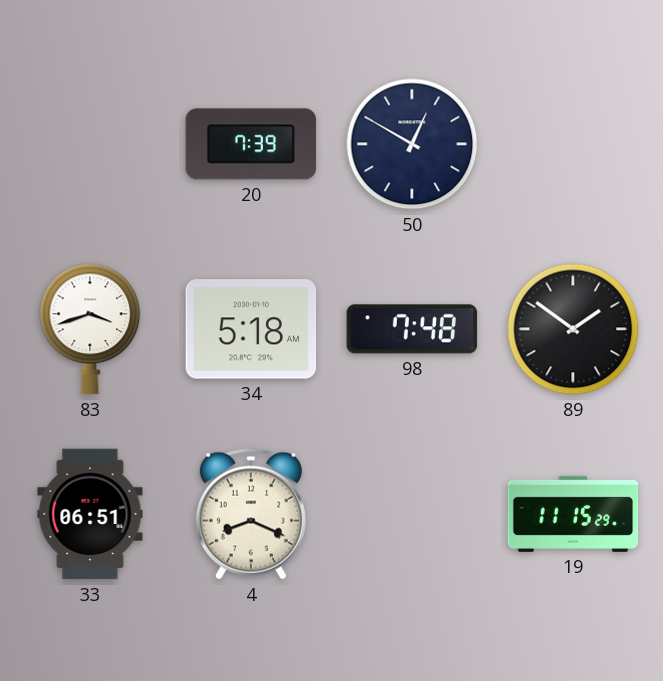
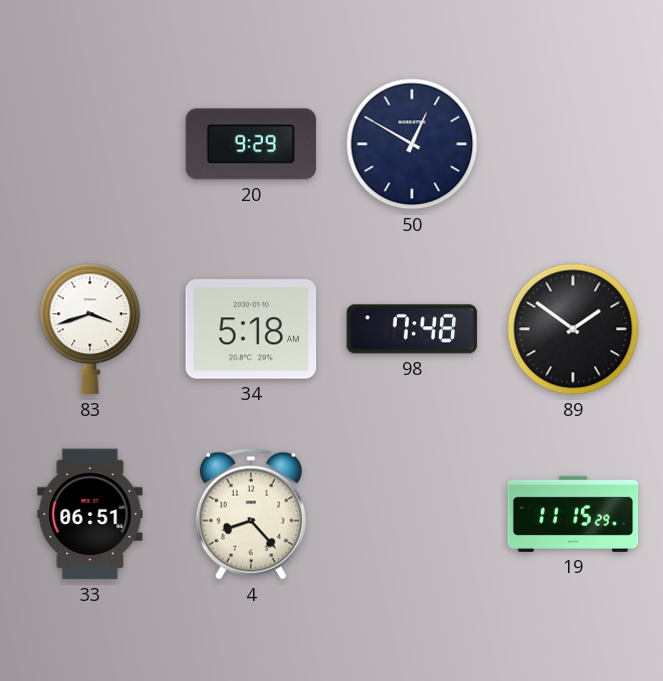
20: 7:39 -> 9:29 (251, 144)
4: 8:19 -> 8:23 (251, 514)
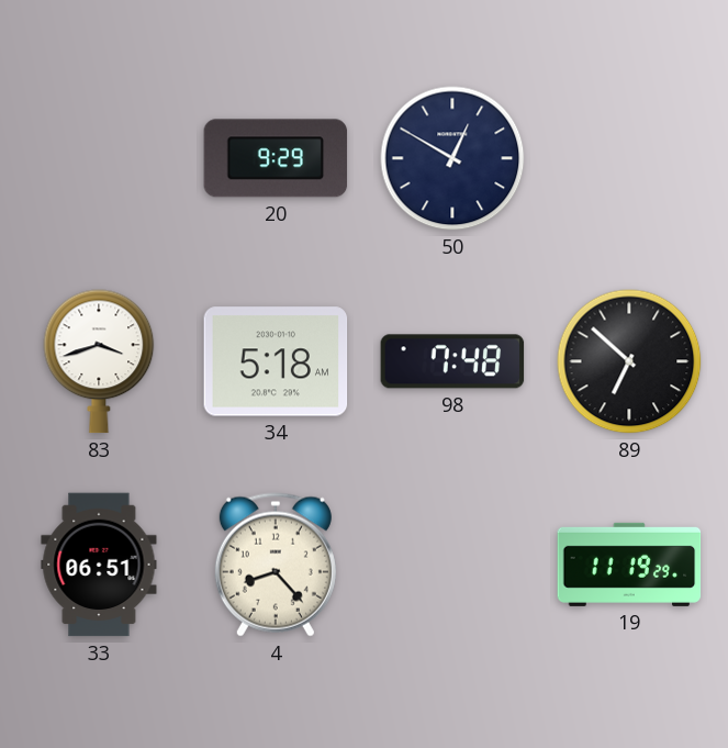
89: 1:51 -> 6:52 (629, 361)
19: 11:15 -> 11:19 (629, 565)
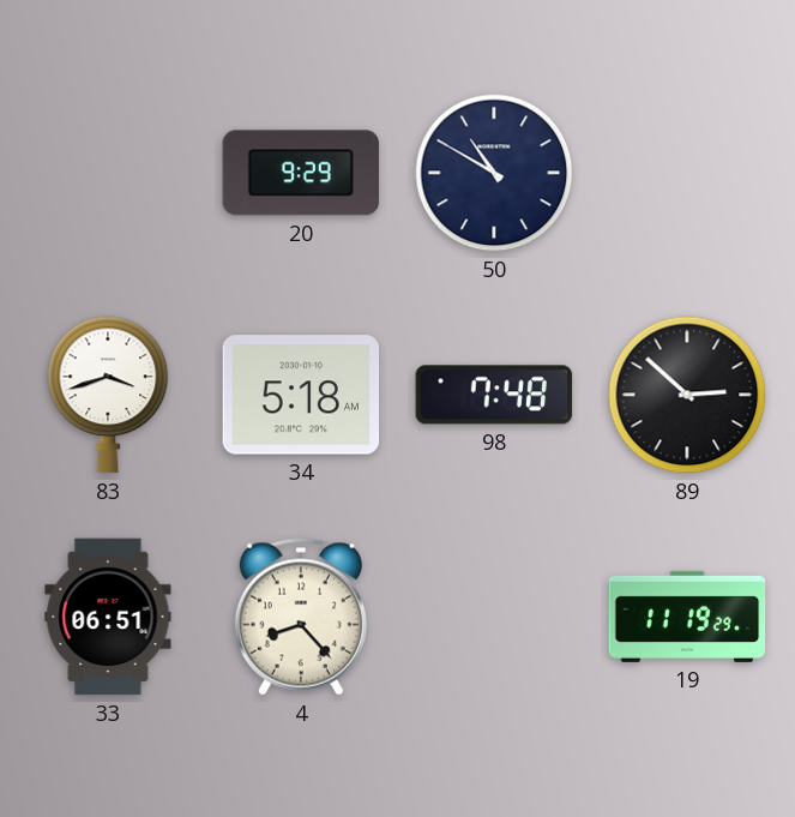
50: 12:50 -> 10:50 (494, 173)
89: 6:52 -> 2:52 (687, 395)
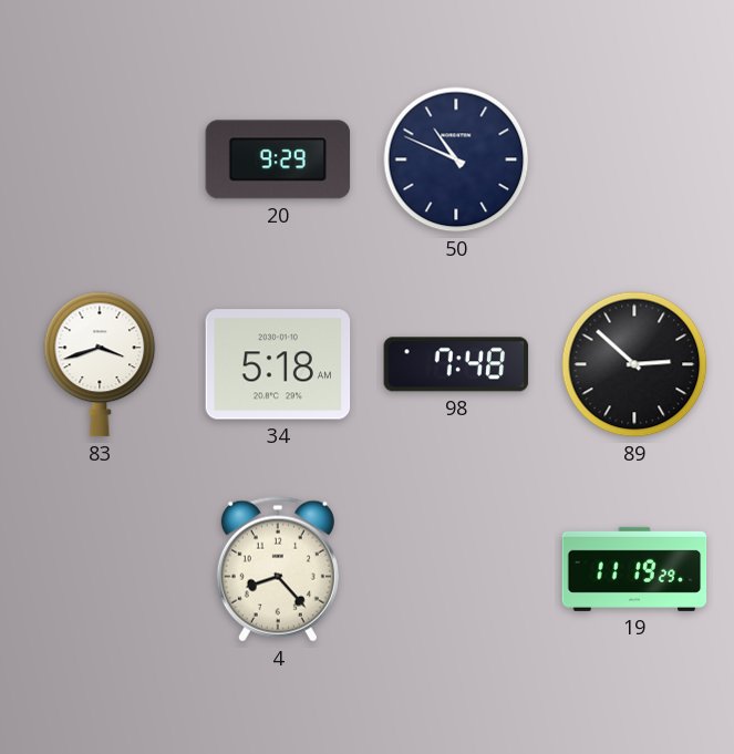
50: 10:50 -> 10:49 (456, 159)
33: 06:51 -> none (108, 617)
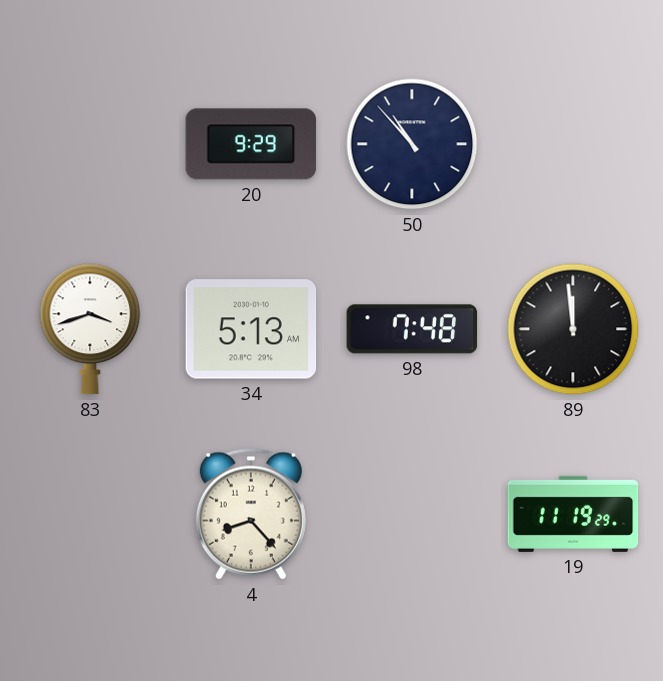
50: 10:49 -> 10:53 (412, 144)
34: 5:18 -> 5:13 (251, 329)
89: 2:52 -> 11:59 (573, 329)
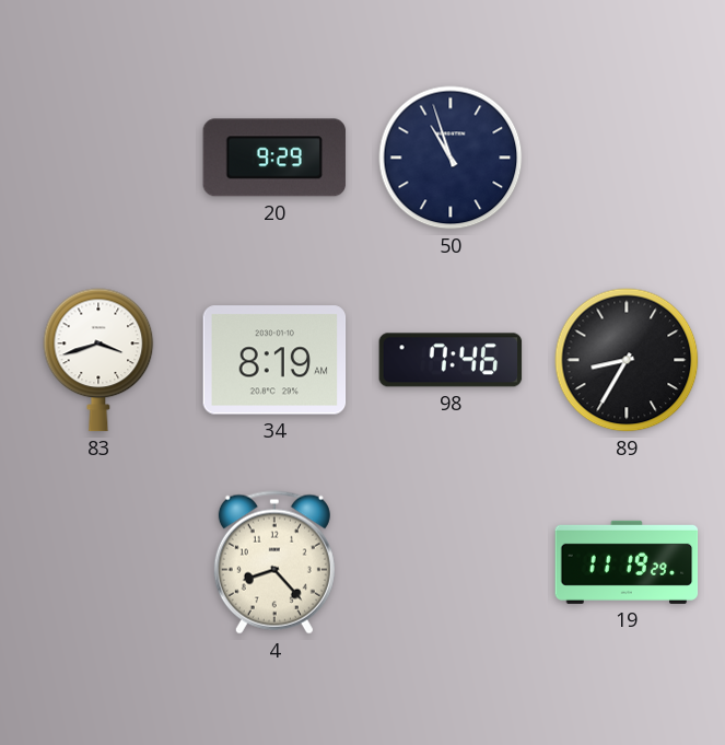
50: 10:53 -> 10:57 (451, 158)
34: 5:13 -> 8:19 (274, 360)
98: 7:48 -> 7:46 (451, 360)
89: 11:59 -> 8:35 (627, 360)
